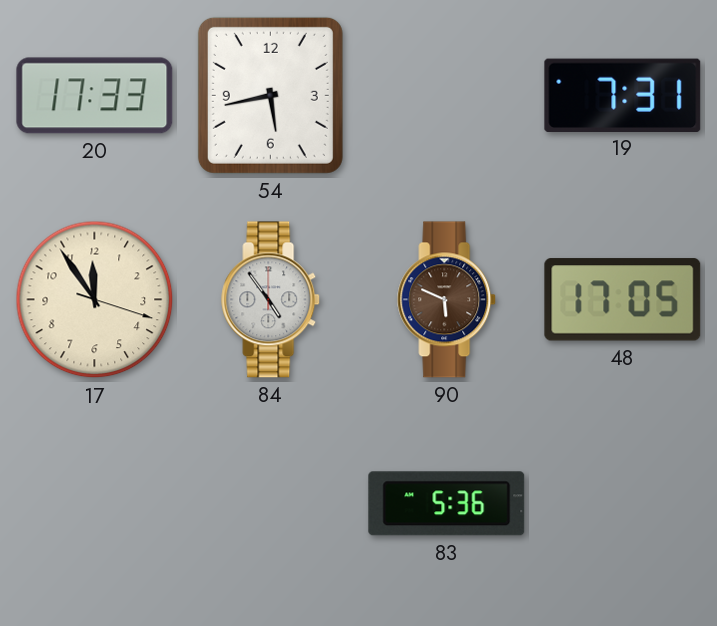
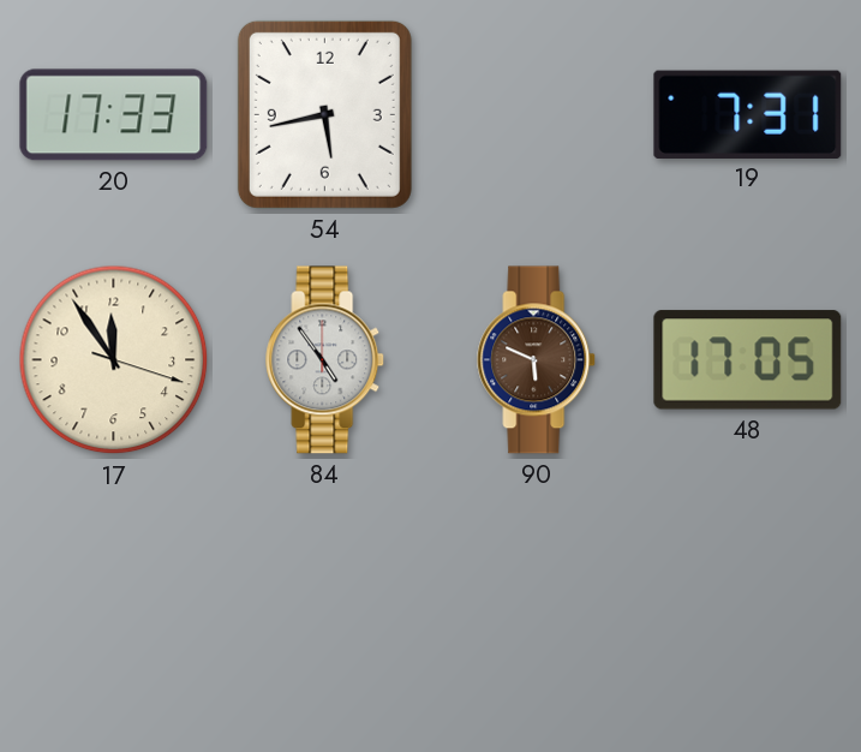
83: 5:36 -> none (447, 504)
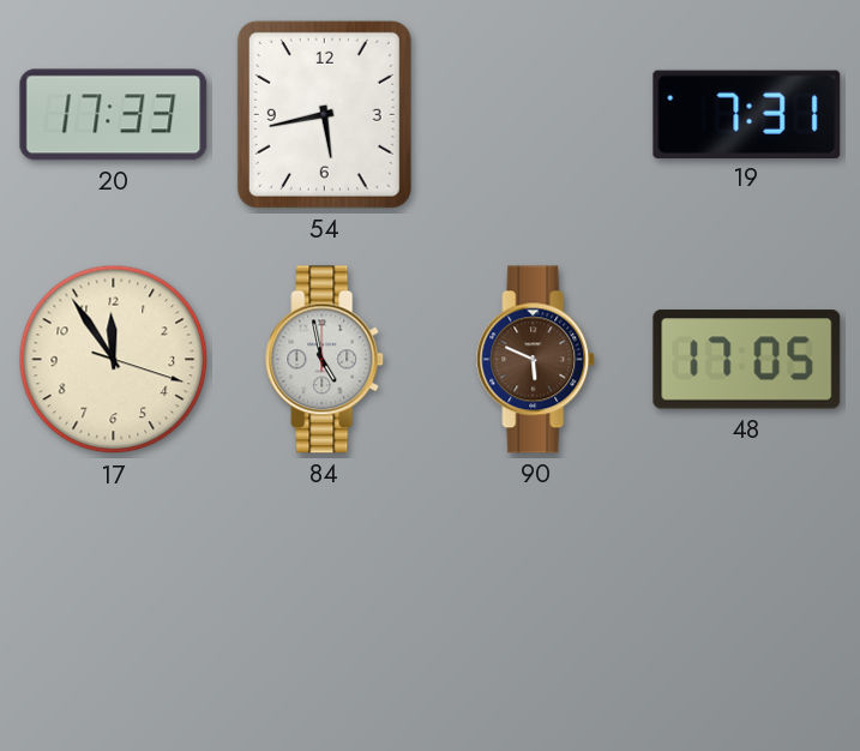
84: 4:54 -> 4:58 (325, 360)
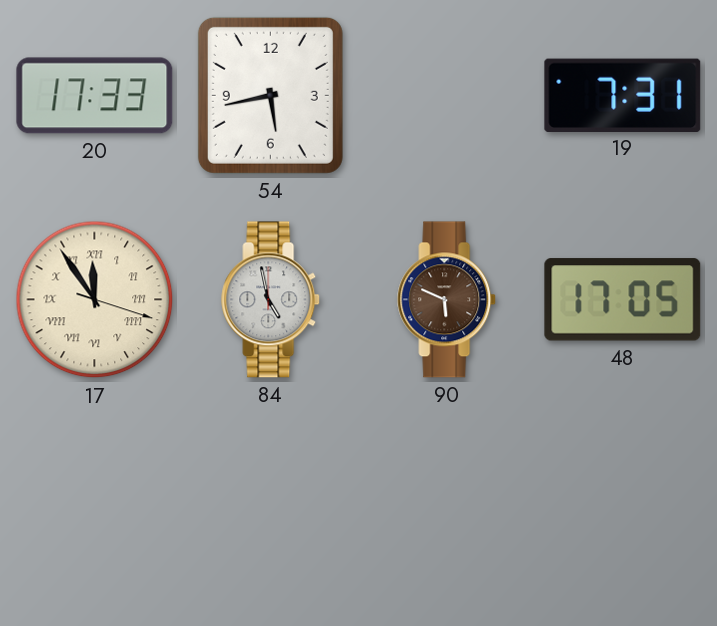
17 numerals: Arabic -> Roman (95, 300)
